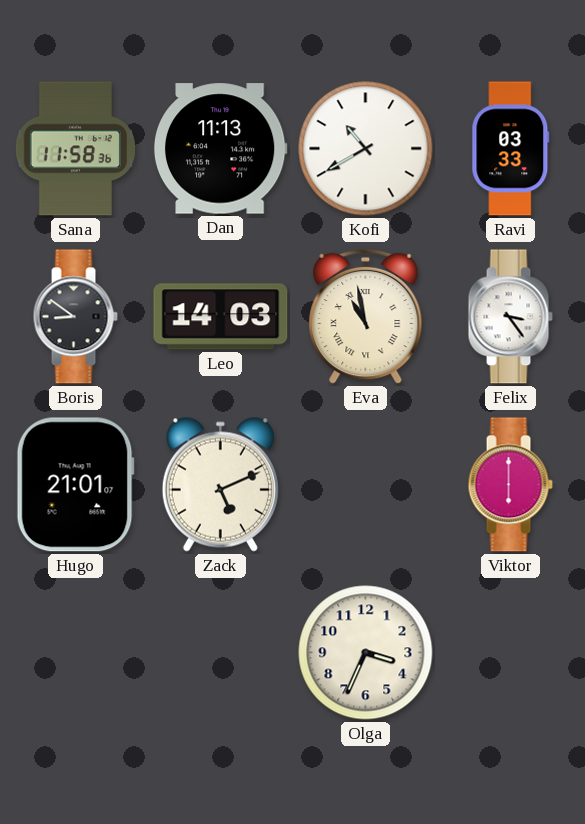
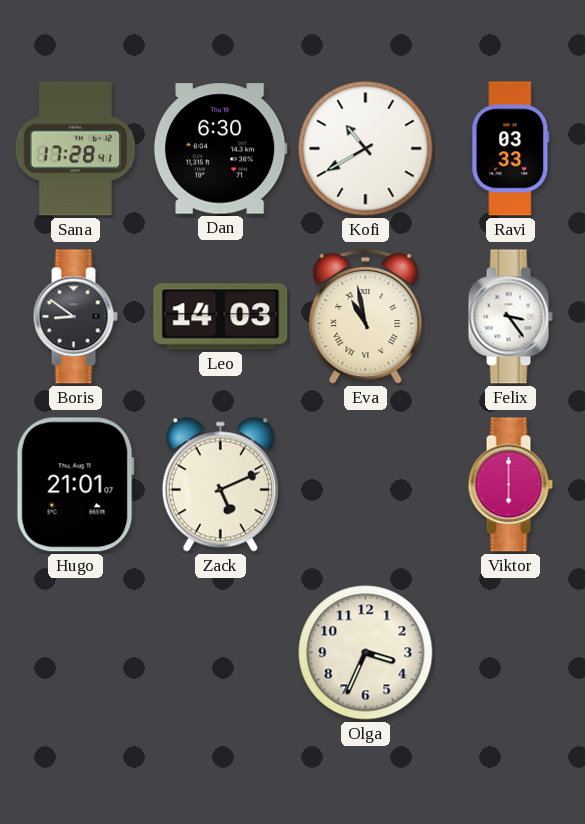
Sana: 11:58 -> 17:28 (75, 149)
Dan: 11:13 -> 6:30 (220, 149)
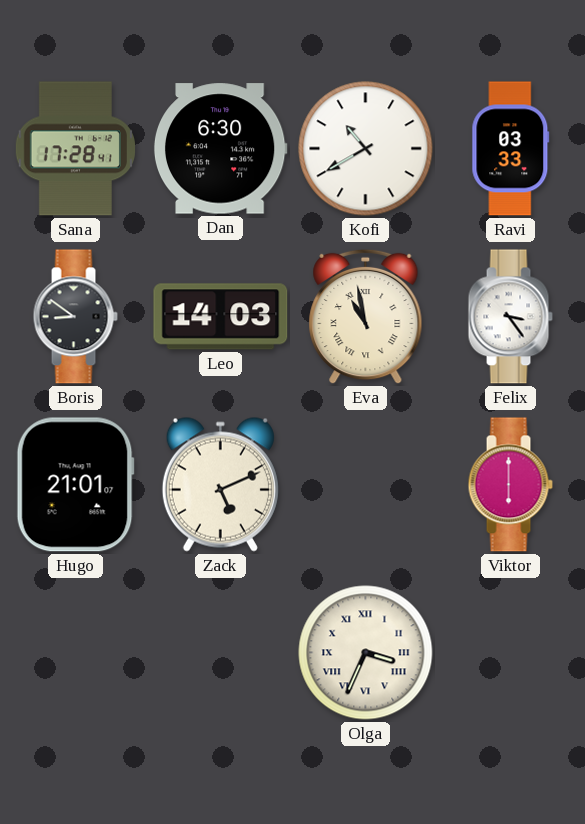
Olga numerals: Arabic -> Roman (366, 653)
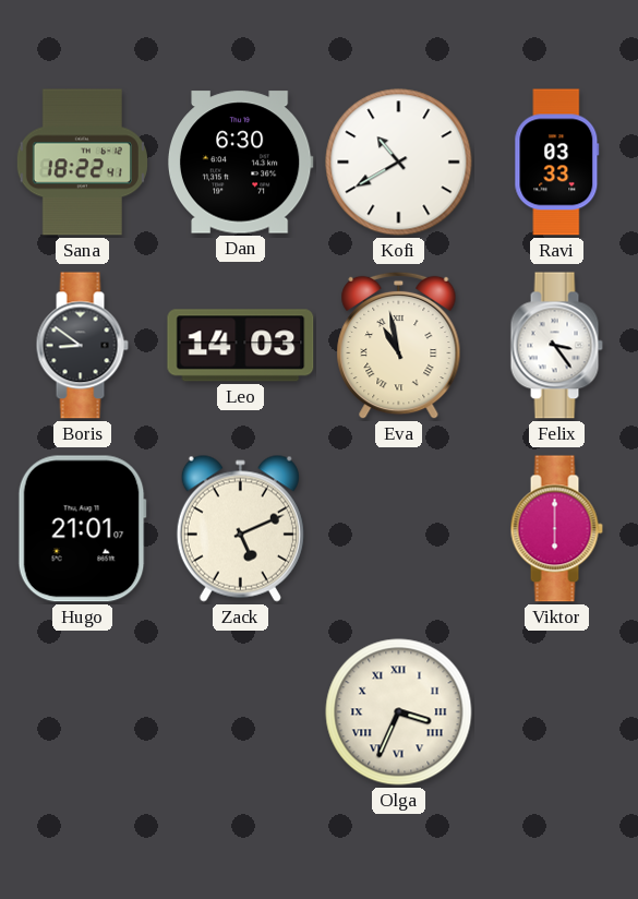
Sana: 17:28 -> 18:22 (82, 163)
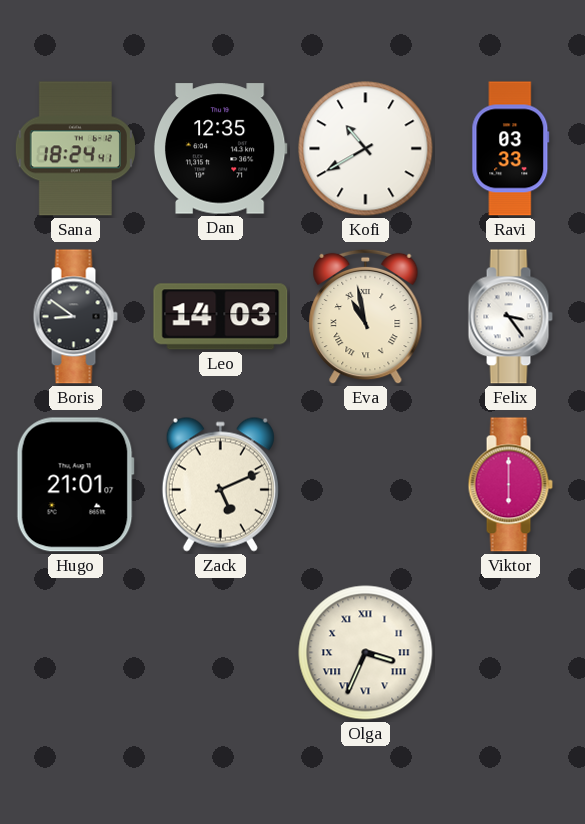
Sana: 18:22 -> 18:24 (75, 149)
Dan: 6:30 -> 12:35 (220, 149)
